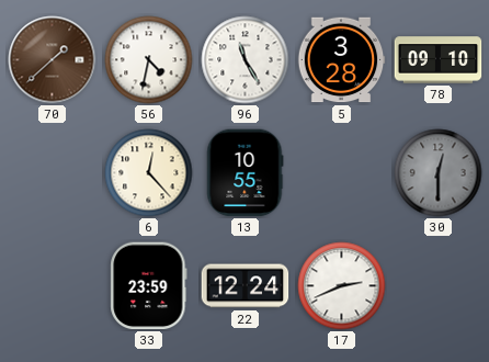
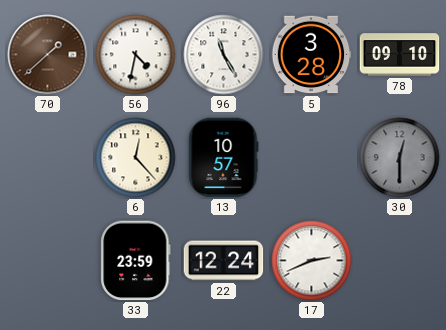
13: 10:55 -> 10:57 (224, 158)
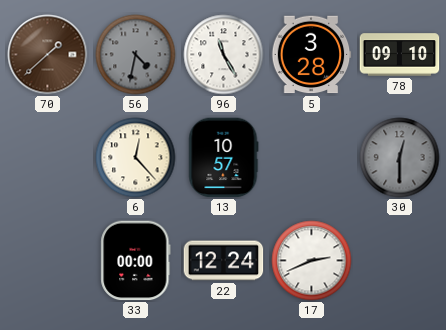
56 dial: white -> grey (136, 55)
33: 23:59 -> 00:00 (136, 261)
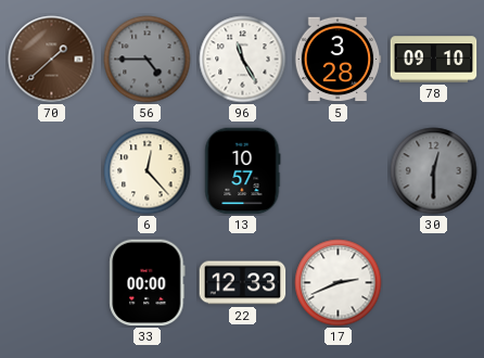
56: 4:32 -> 4:45 (148, 60)
22: 12:24 -> 12:33 (243, 283)
